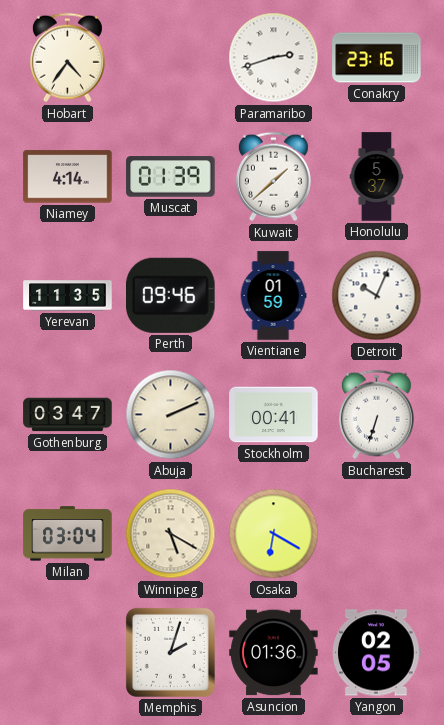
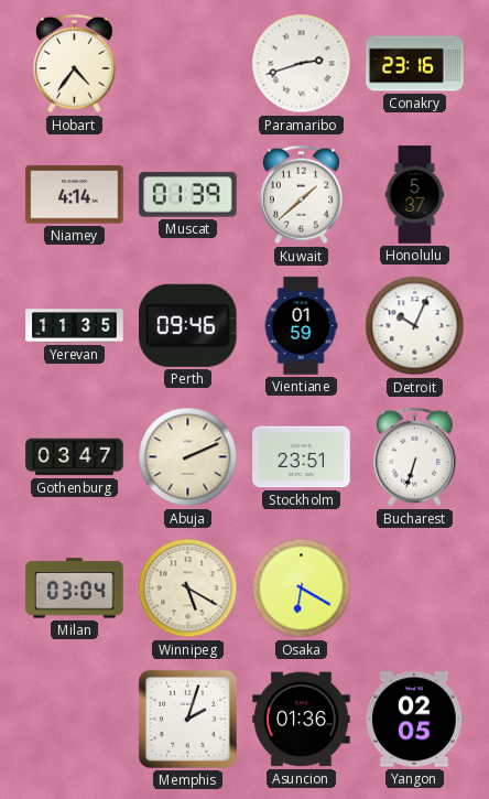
Stockholm: 00:41 -> 23:51 (302, 457)
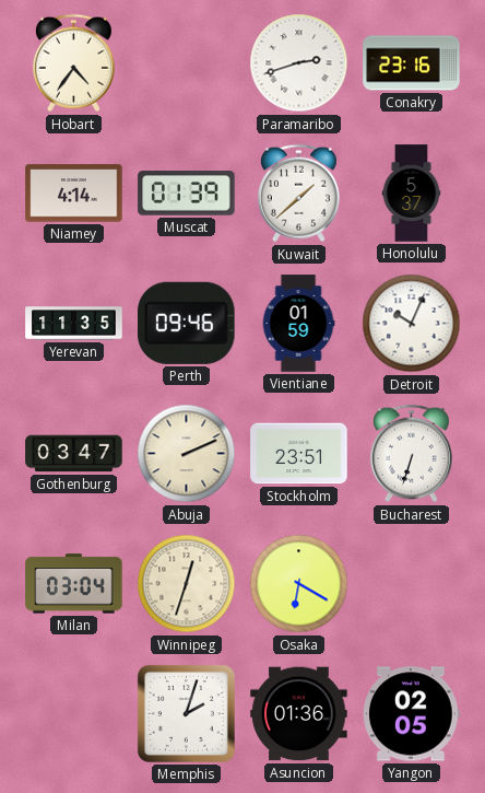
Winnipeg: 5:20 -> 12:33 (187, 584)
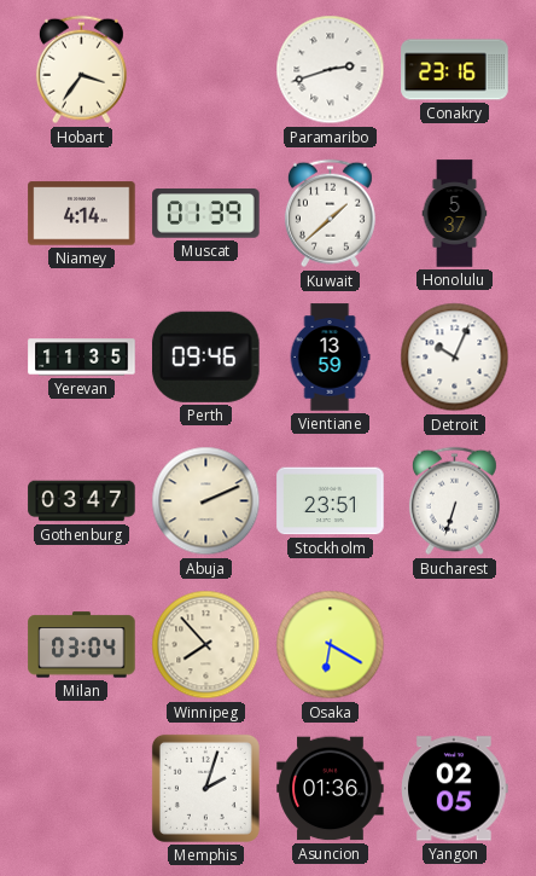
Hobart: 4:36 -> 3:36 (81, 70)
Vientiane: 01:59 -> 13:59 (330, 358)
Winnipeg: 12:33 -> 7:53 (206, 645)
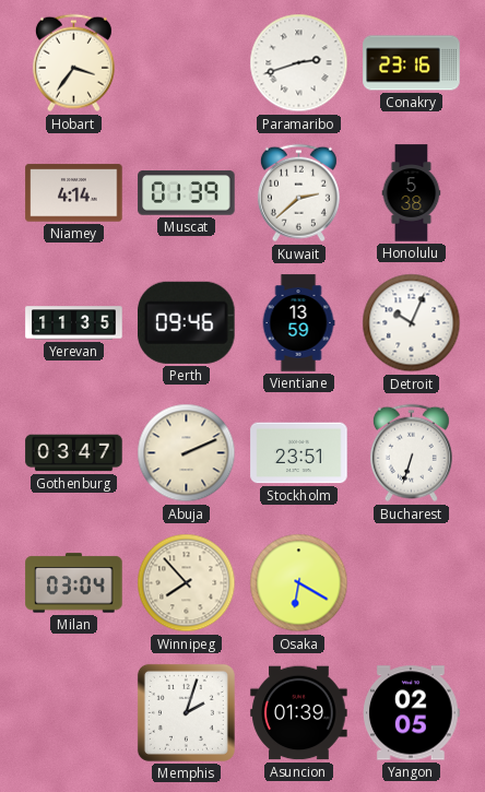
Kuwait: 1:38 -> 2:38 (298, 193)
Honolulu: 5:37 -> 5:38 (412, 193)
Asuncion: 01:36 -> 01:39 (299, 713)
